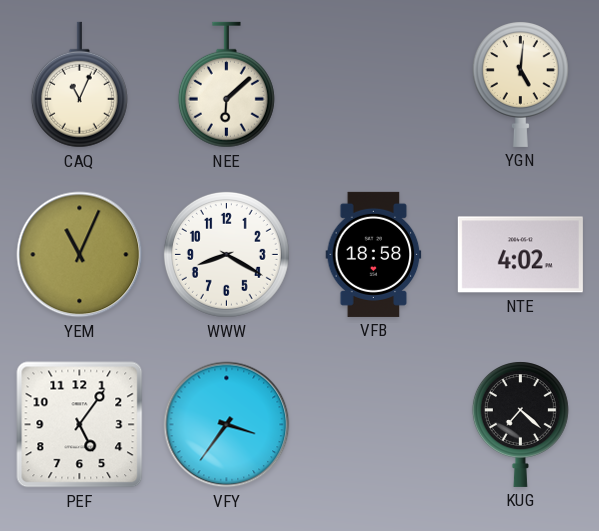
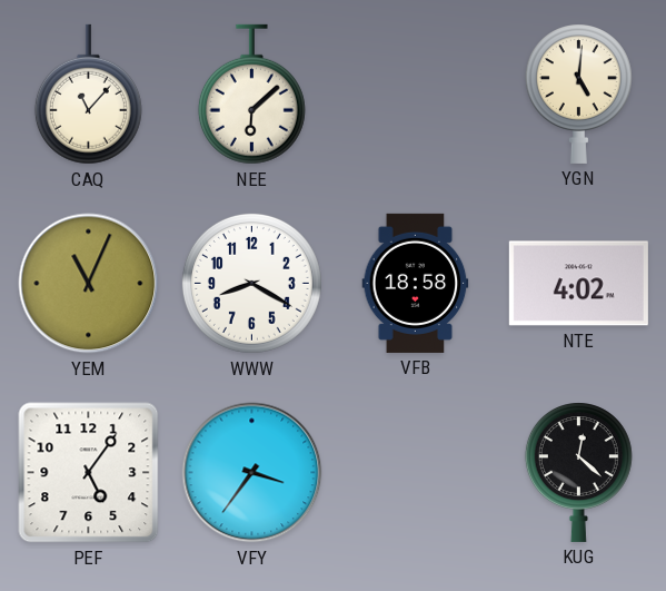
CAQ: 11:04 -> 11:07 (88, 95)
KUG: 7:22 -> 12:22 (578, 472)
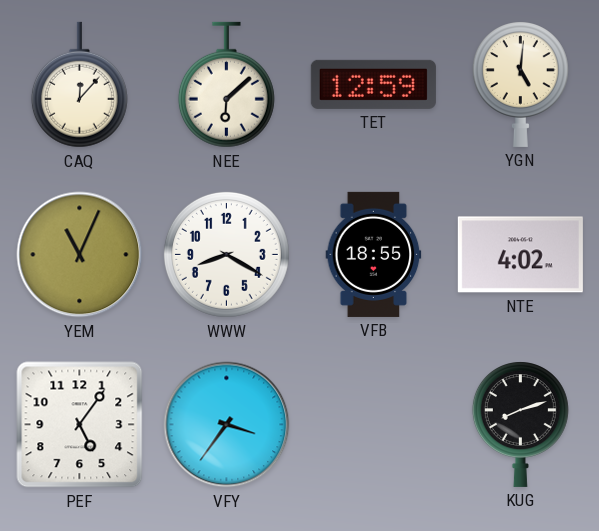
CAQ: 11:07 -> 12:07 (79, 85)
TET: none -> 12:59 (373, 84)
VFB: 18:58 -> 18:55 (374, 254)
KUG: 12:22 -> 8:12 (520, 424)
